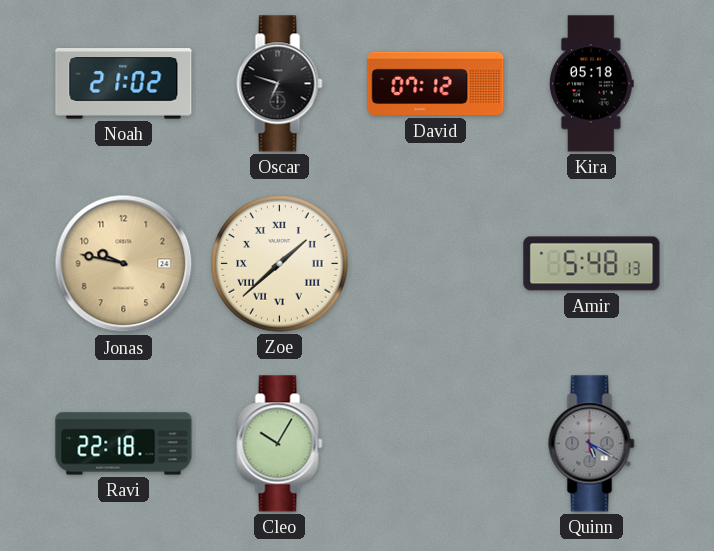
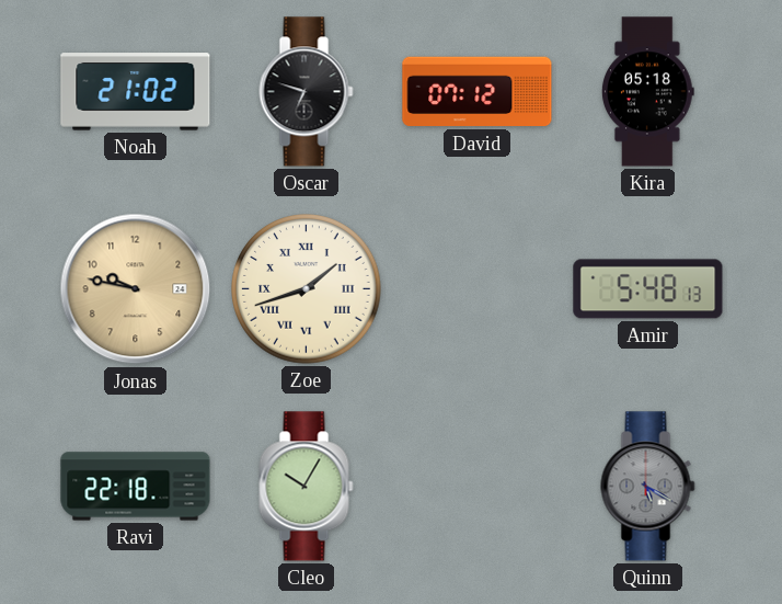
Zoe: 1:38 -> 1:42 (307, 289)
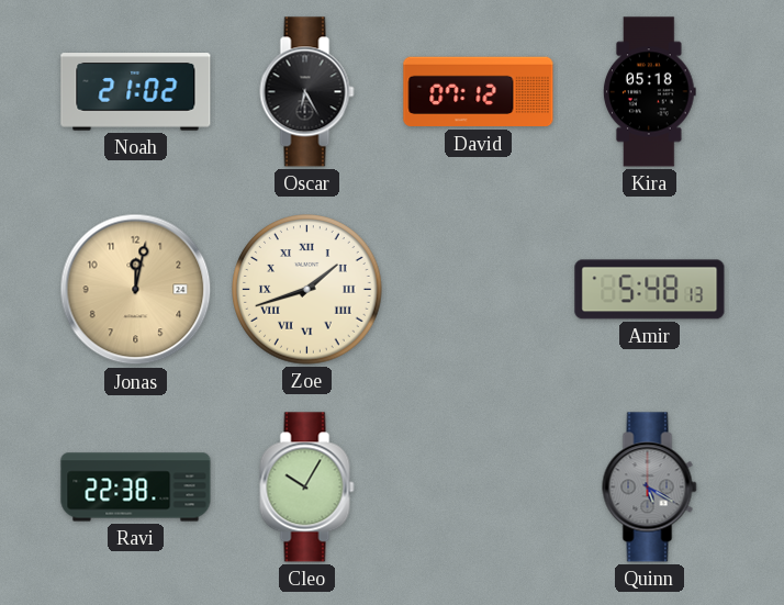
Oscar: 6:48 -> 6:25 (307, 92)
Jonas: 9:47 -> 12:02 (136, 290)
Ravi: 22:18 -> 22:38 (136, 488)
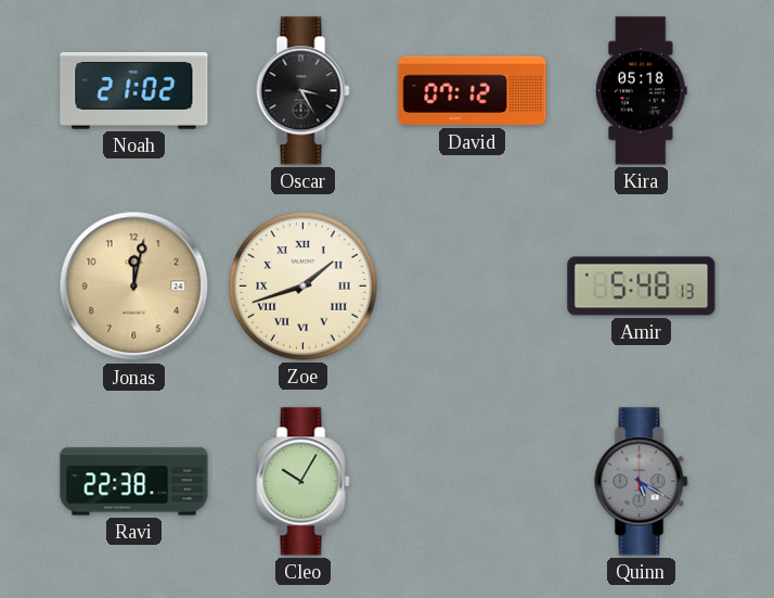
Oscar: 6:25 -> 3:25 (304, 91)
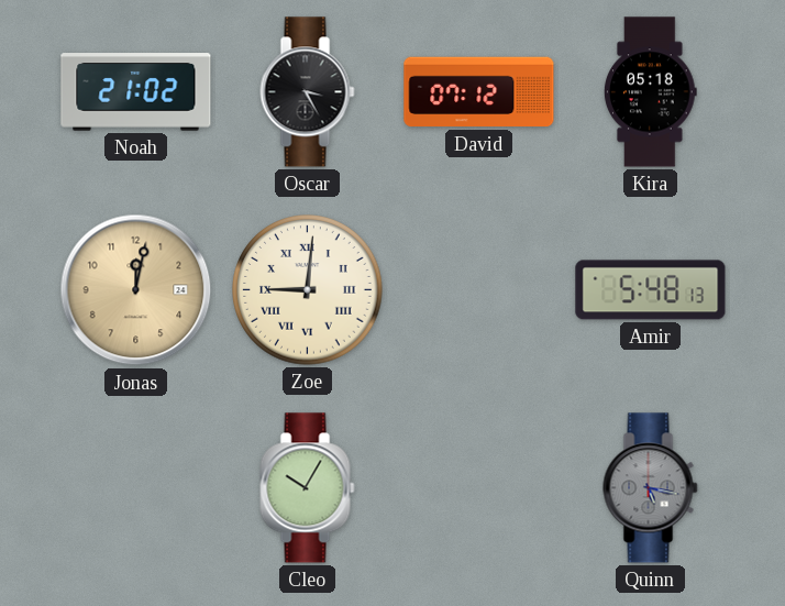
Zoe: 1:42 -> 9:01 (308, 290)
Ravi: 22:38 -> none (134, 482)
Quinn: 5:20 -> 5:17 (651, 488)
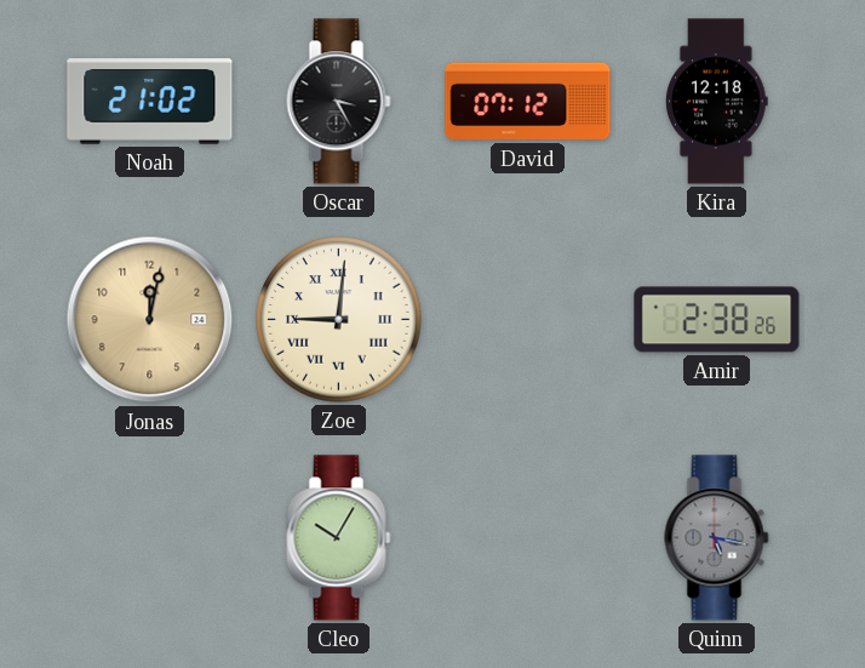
Kira: 05:18 -> 12:18 (716, 102)
Amir: 5:48 -> 2:38 (717, 320)
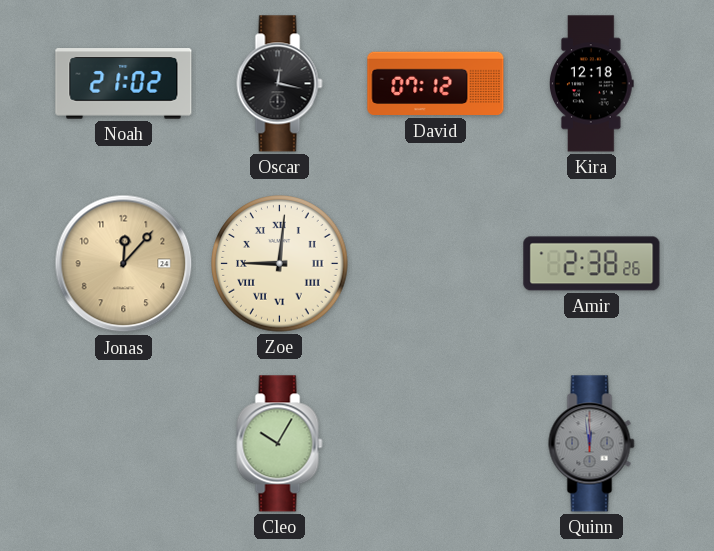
Oscar: 3:25 -> 12:17 (280, 84)
Jonas: 12:02 -> 12:07 (124, 264)
Quinn: 5:17 -> 11:59 (592, 444)
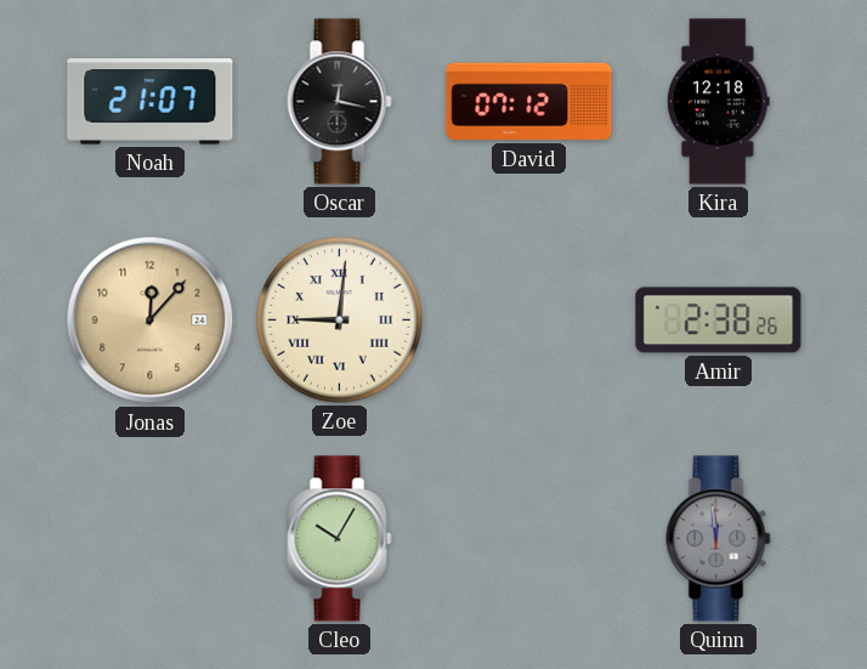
Noah: 21:02 -> 21:07 (151, 102)
